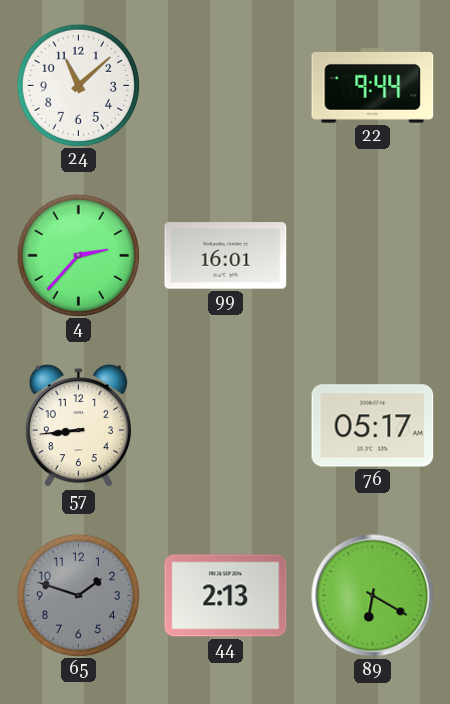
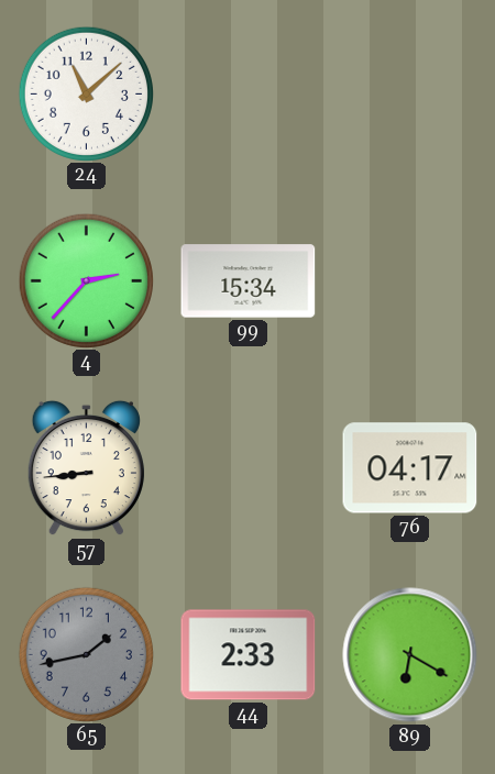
22: 9:44 -> none (373, 86)
99: 16:01 -> 15:34 (249, 281)
76: 05:17 -> 04:17 (410, 468)
65: 1:48 -> 1:43 (86, 654)
44: 2:13 -> 2:33 (249, 655)
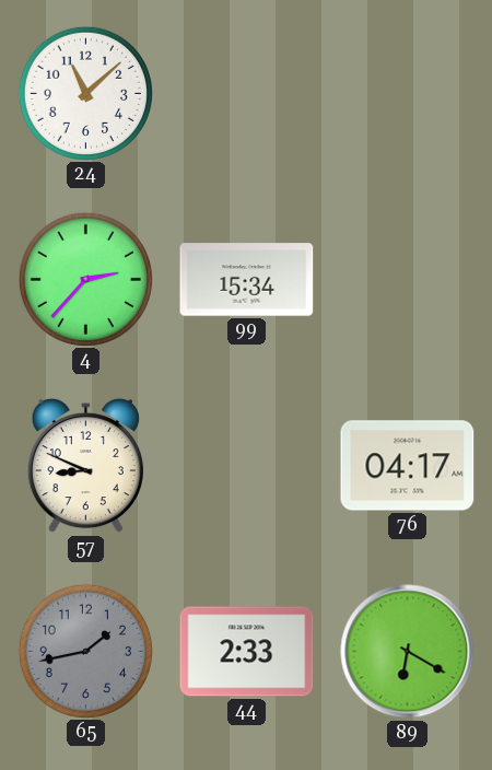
57: 8:44 -> 8:49 (85, 466)
